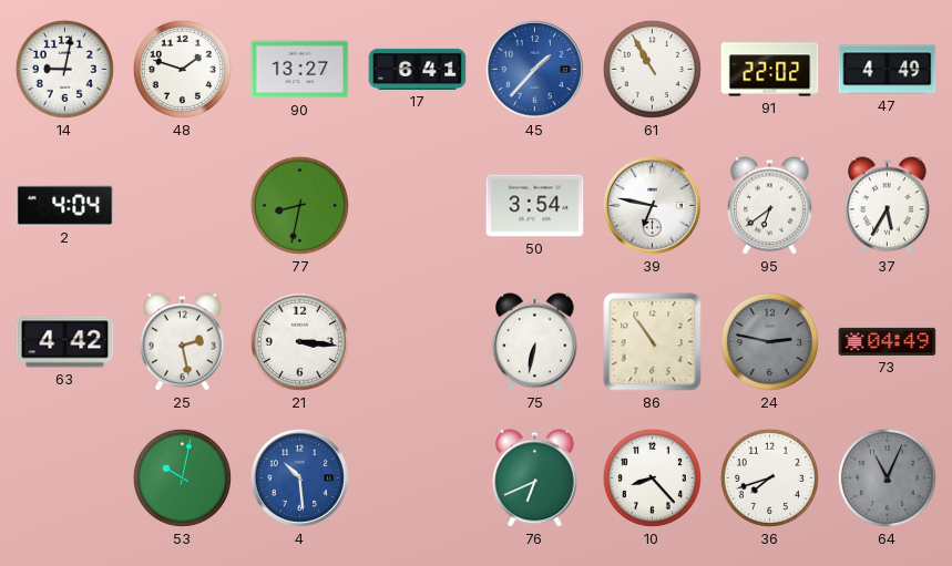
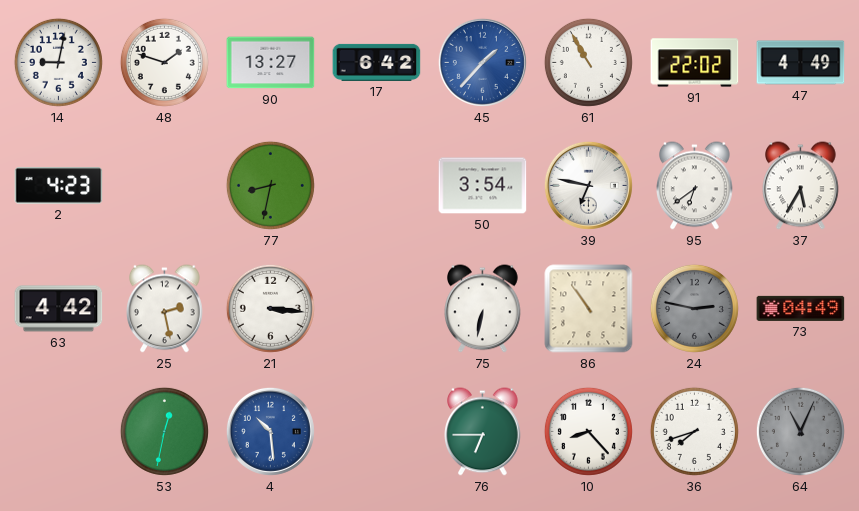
17: 6:41 -> 6:42 (377, 62)
2: 4:04 -> 4:23 (59, 186)
53: 10:02 -> 12:32 (164, 431)
76: 6:41 -> 6:45 (483, 432)
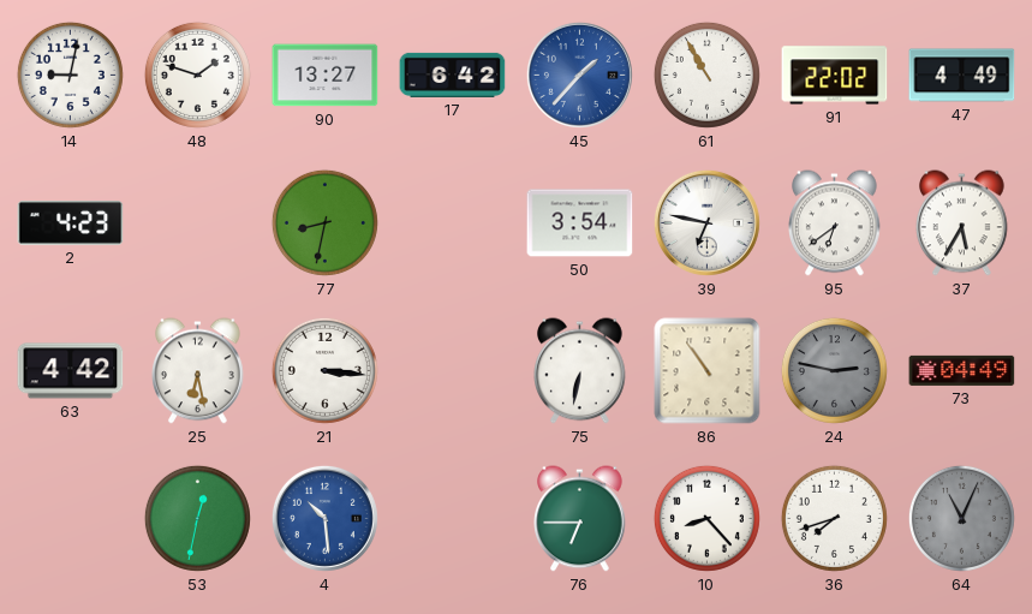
25: 2:28 -> 6:28 (198, 371)
